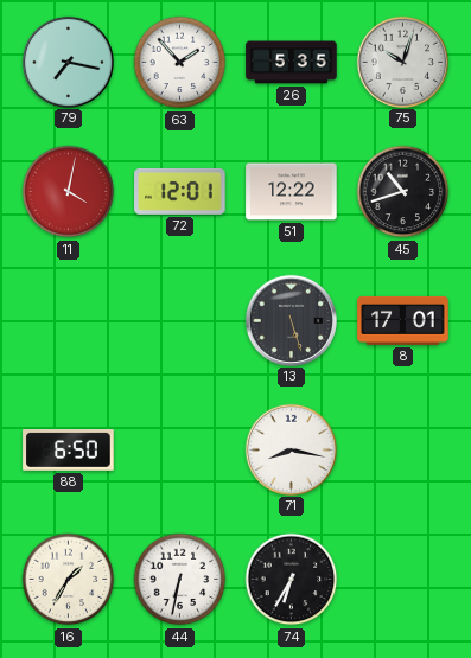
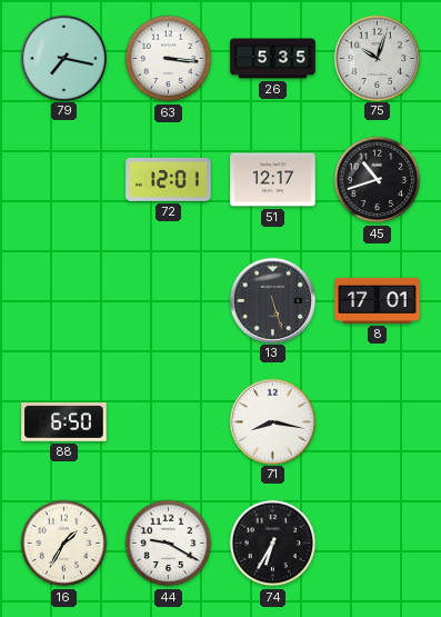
63: 1:53 -> 3:16 (169, 59)
11: 4:02 -> none (69, 192)
51: 12:22 -> 12:17 (273, 180)
44: 6:32 -> 9:20 (169, 544)
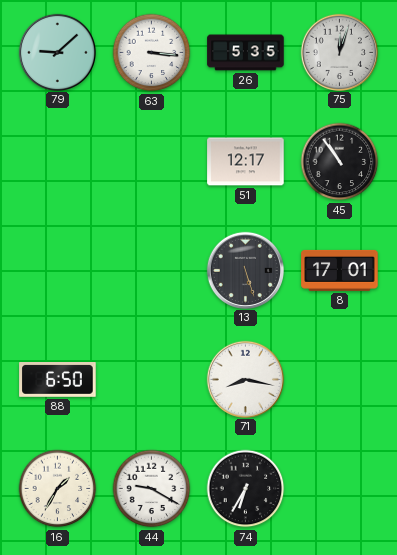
79: 7:17 -> 9:08 (57, 52)
75: 10:03 -> 12:03 (339, 52)
72: 12:01 -> none (169, 179)
45: 10:42 -> 10:54 (340, 162)
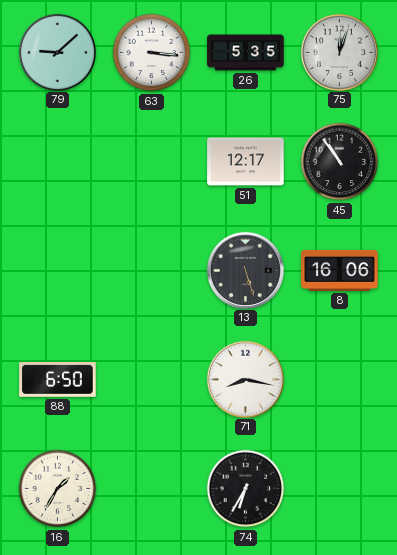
8: 17:01 -> 16:06 (340, 270)
44: 9:20 -> none (152, 489)
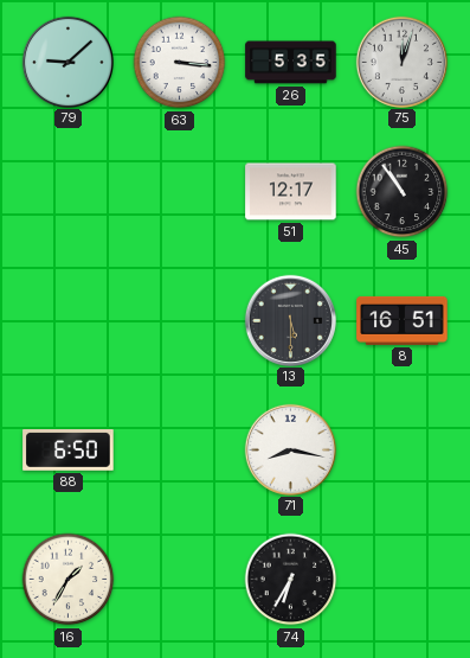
13: 5:27 -> 5:30 (290, 320)
8: 16:06 -> 16:51 (403, 320)
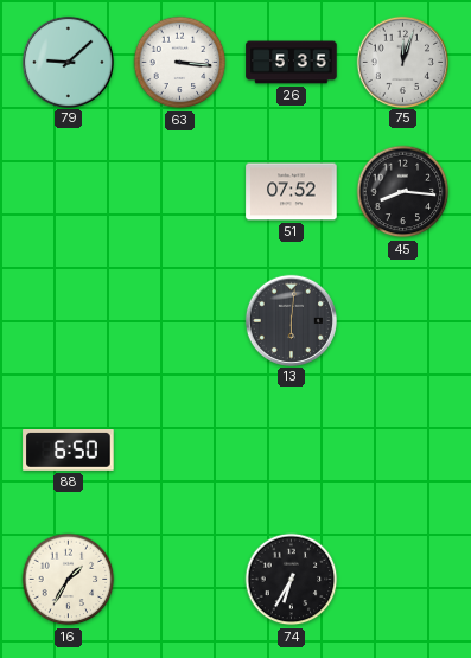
51: 12:17 -> 07:52 (292, 192)
45: 10:54 -> 8:16 (403, 192)
13: 5:30 -> 6:01 (291, 320)
8: 16:51 -> none (403, 320)
71: 8:17 -> none (290, 449)
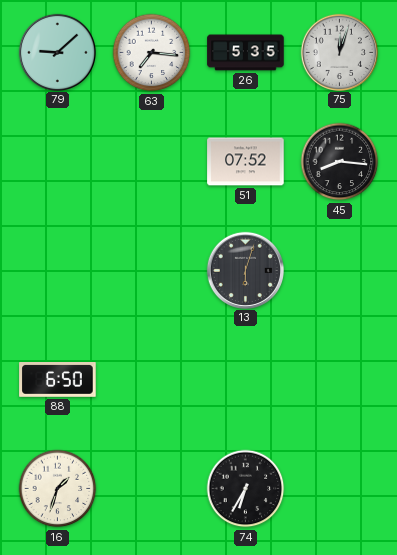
63: 3:16 -> 7:16 (152, 53)
13: 6:01 -> 6:03 (245, 270)
16: 1:35 -> 1:33 (58, 489)
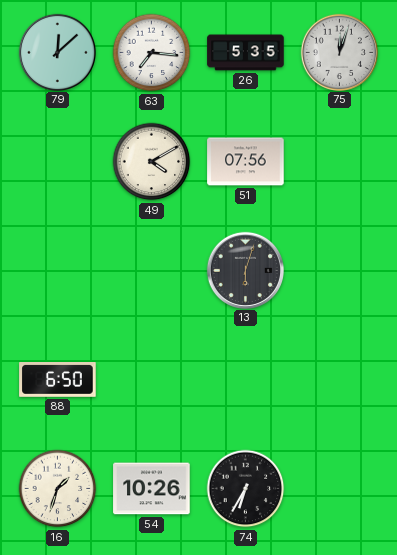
79: 9:08 -> 12:08 (57, 52)
49: none -> 4:10 (152, 162)
51: 07:52 -> 07:56 (246, 162)
45: 8:16 -> none (340, 162)
54: none -> 10:26 (152, 489)
